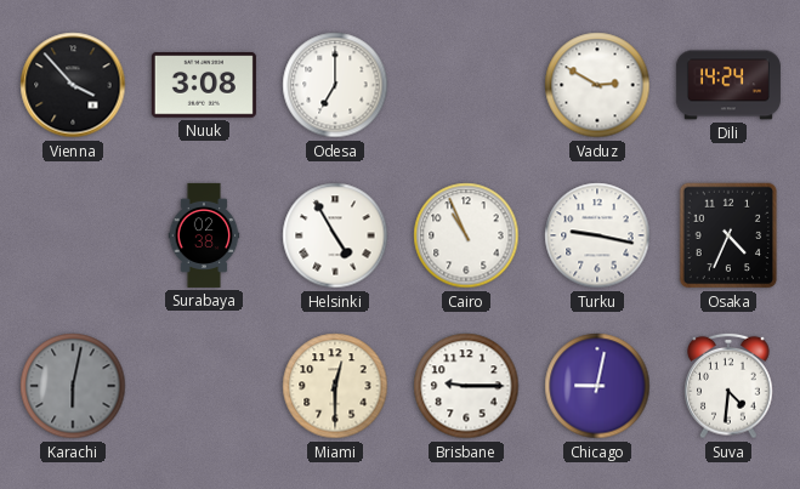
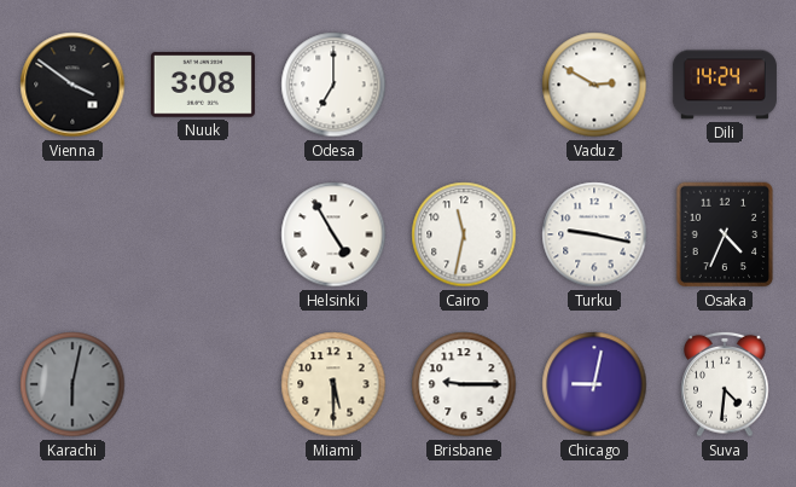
Vienna: 3:53 -> 3:51 (72, 85)
Surabaya: 02:38 -> none (204, 235)
Cairo: 10:56 -> 11:32 (464, 234)
Miami: 12:30 -> 5:30 (333, 384)
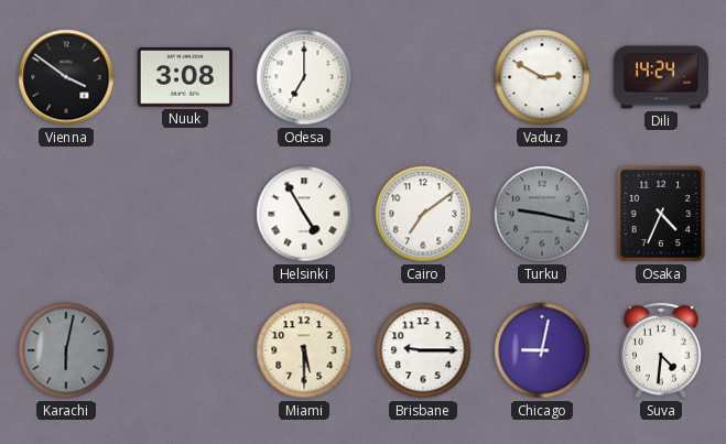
Cairo: 11:32 -> 7:09 (423, 214)
Turku dial: white -> grey (542, 214)
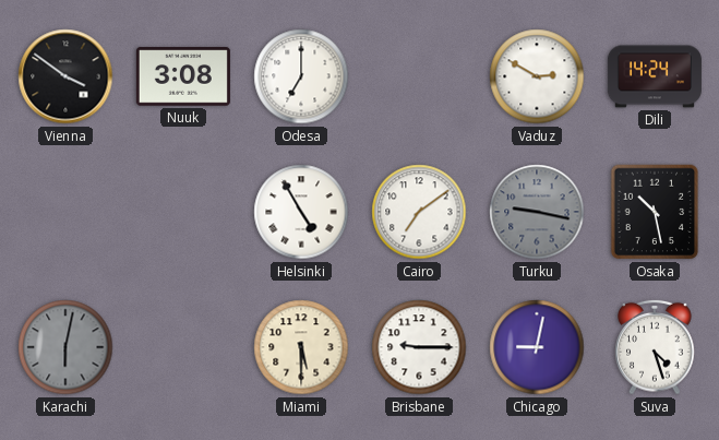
Osaka: 4:34 -> 10:28 (655, 212)
Suva: 4:31 -> 4:27 (655, 347)
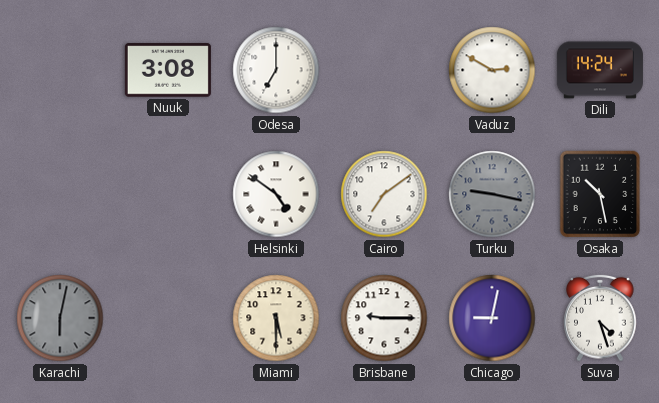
Vienna: 3:51 -> none (65, 76)
Helsinki: 4:55 -> 4:51 (276, 194)
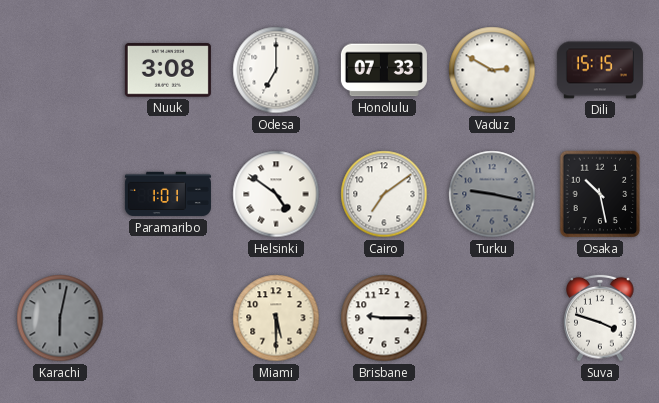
Honolulu: none -> 07:33 (384, 70)
Dili: 14:24 -> 15:15 (600, 70)
Paramaribo: none -> 1:01 (168, 194)
Chicago: 9:02 -> none (492, 318)
Suva: 4:27 -> 3:48 (600, 318)
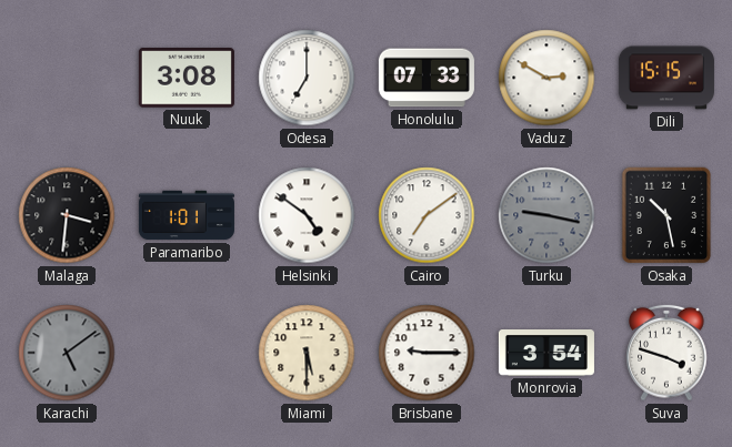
Malaga: none -> 3:31 (67, 215)
Karachi: 6:02 -> 5:09 (67, 353)
Monrovia: none -> 3:54 (547, 354)
